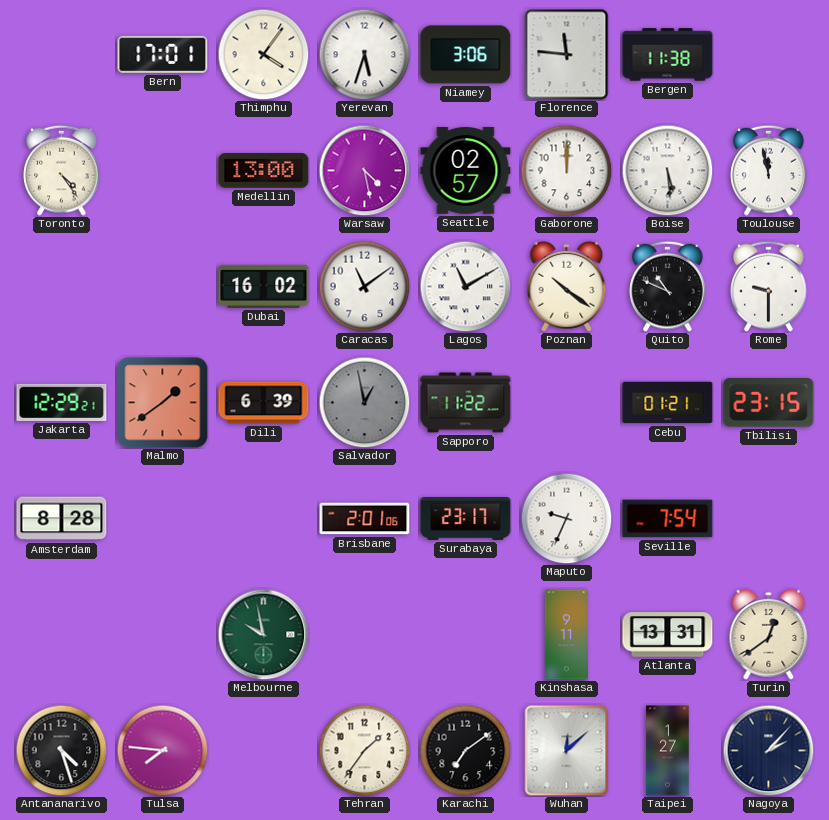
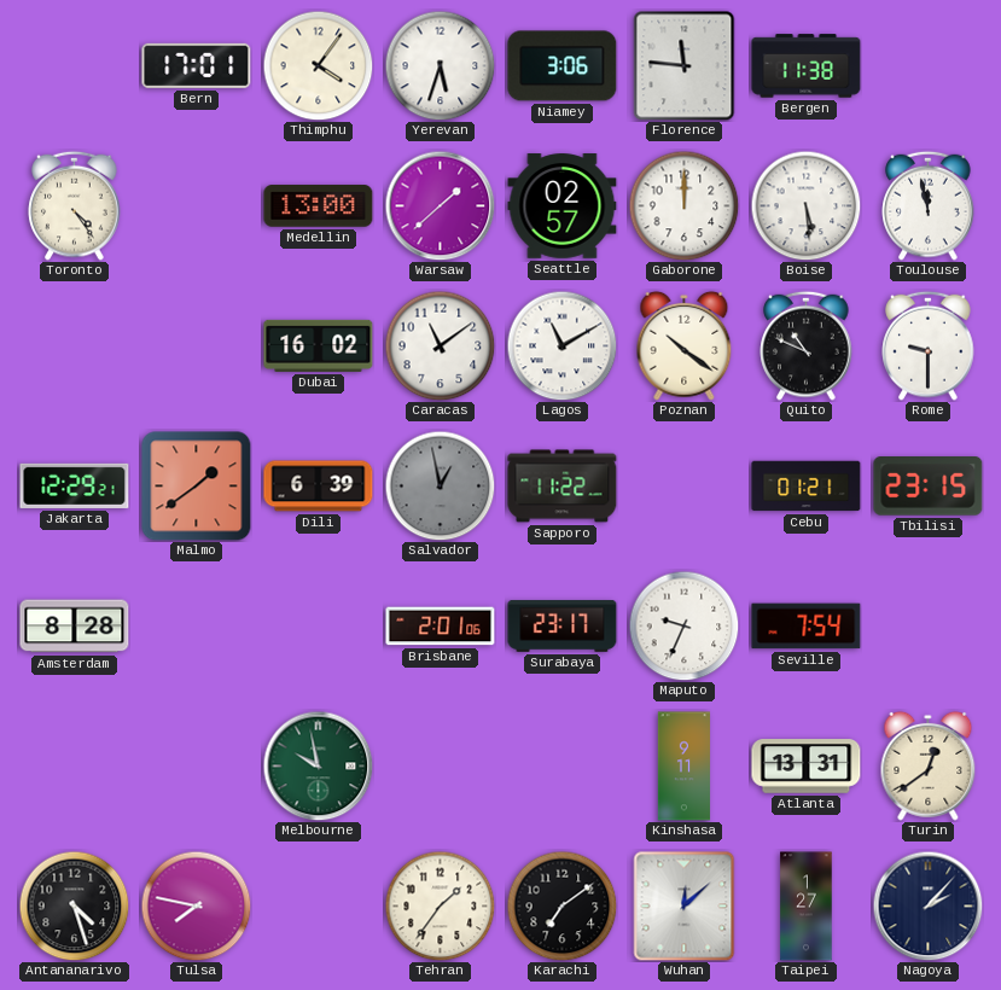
Warsaw: 4:28 -> 1:38 (440, 205)
Tulsa: 7:46 -> 7:47 (196, 905)
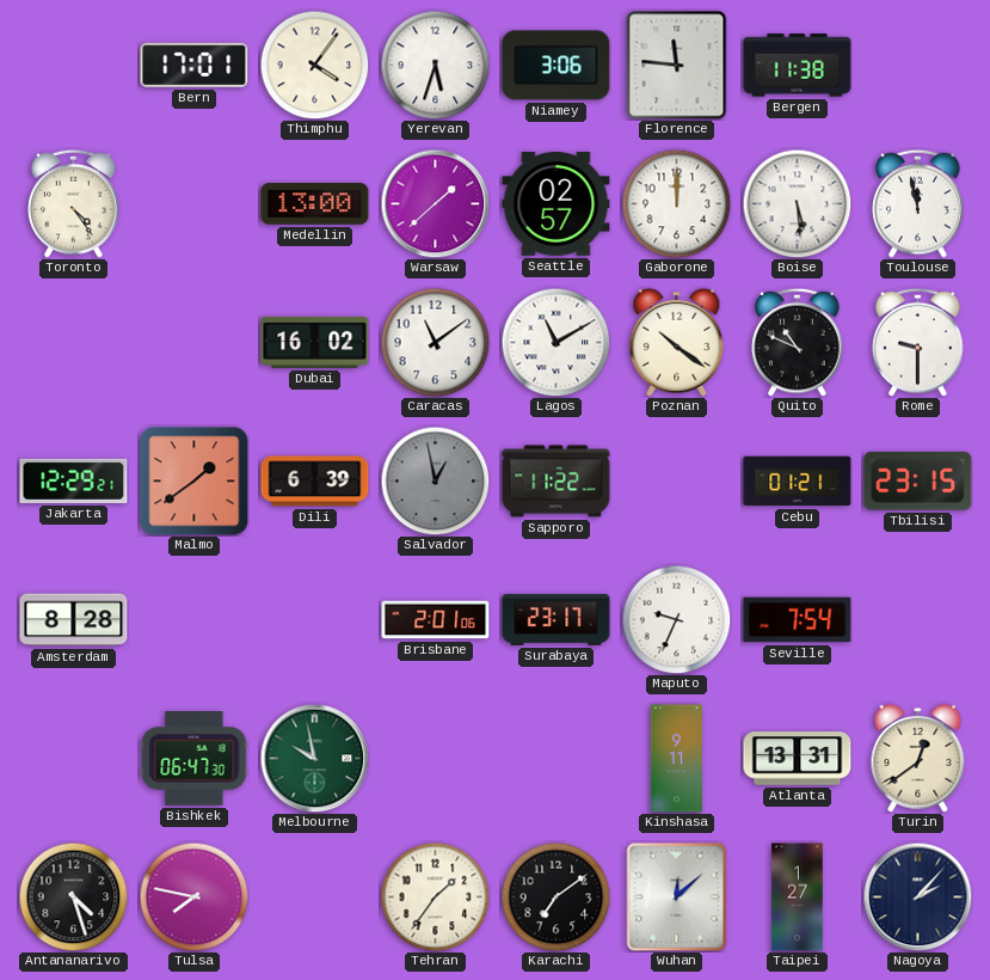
Bishkek: none -> 06:47 (195, 759)
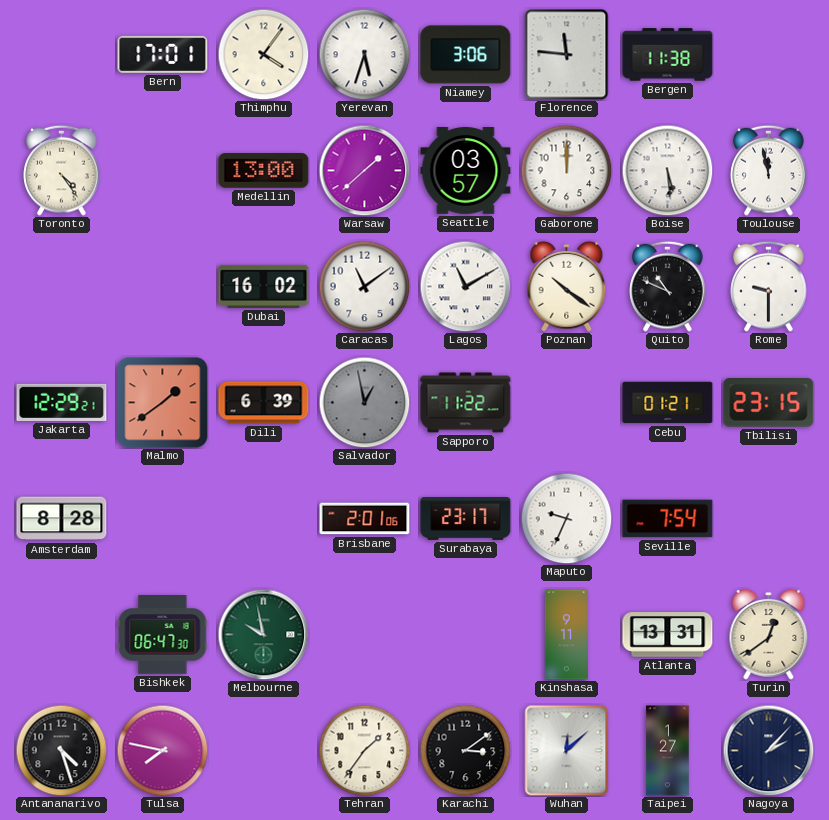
Seattle: 02:57 -> 03:57 (466, 171)
Karachi: 7:09 -> 3:09 (465, 750)
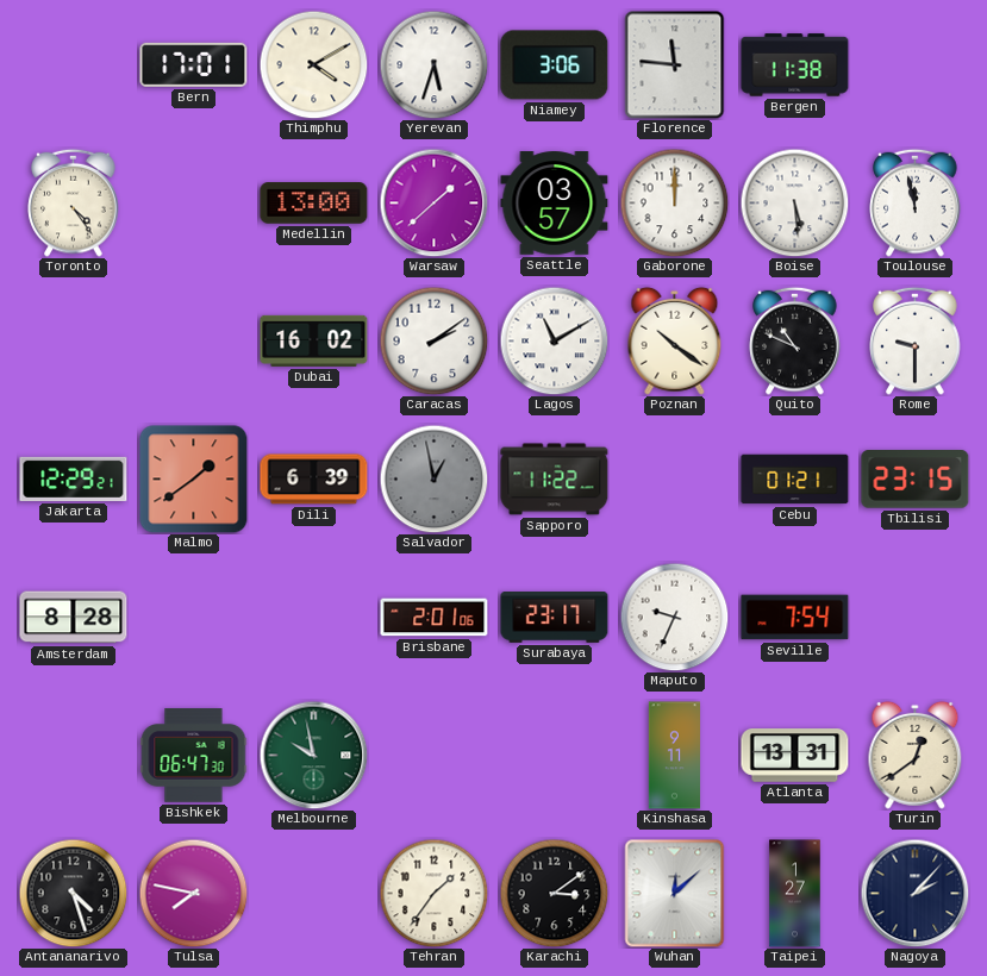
Thimphu: 4:06 -> 4:10 (313, 64)
Caracas: 11:09 -> 2:09 (433, 340)
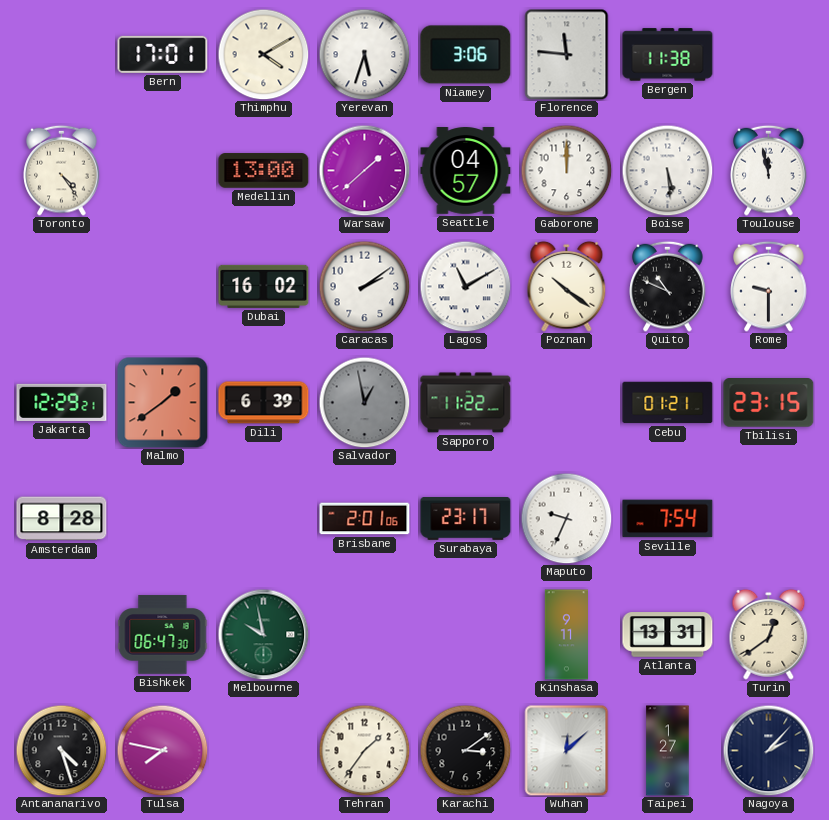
Seattle: 03:57 -> 04:57 (466, 171)
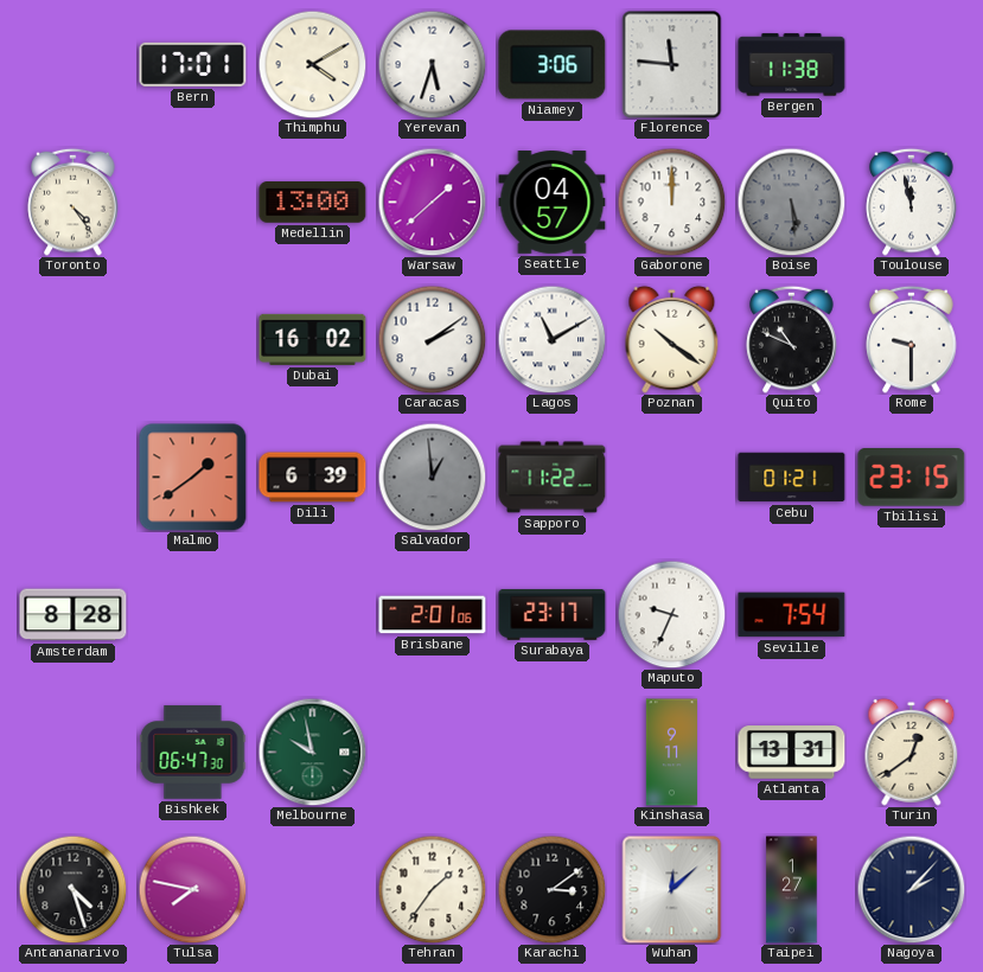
Boise dial: white -> grey (791, 202)
Jakarta: 12:29 -> none (62, 402)
Salvador: 12:58 -> 12:59 (432, 477)
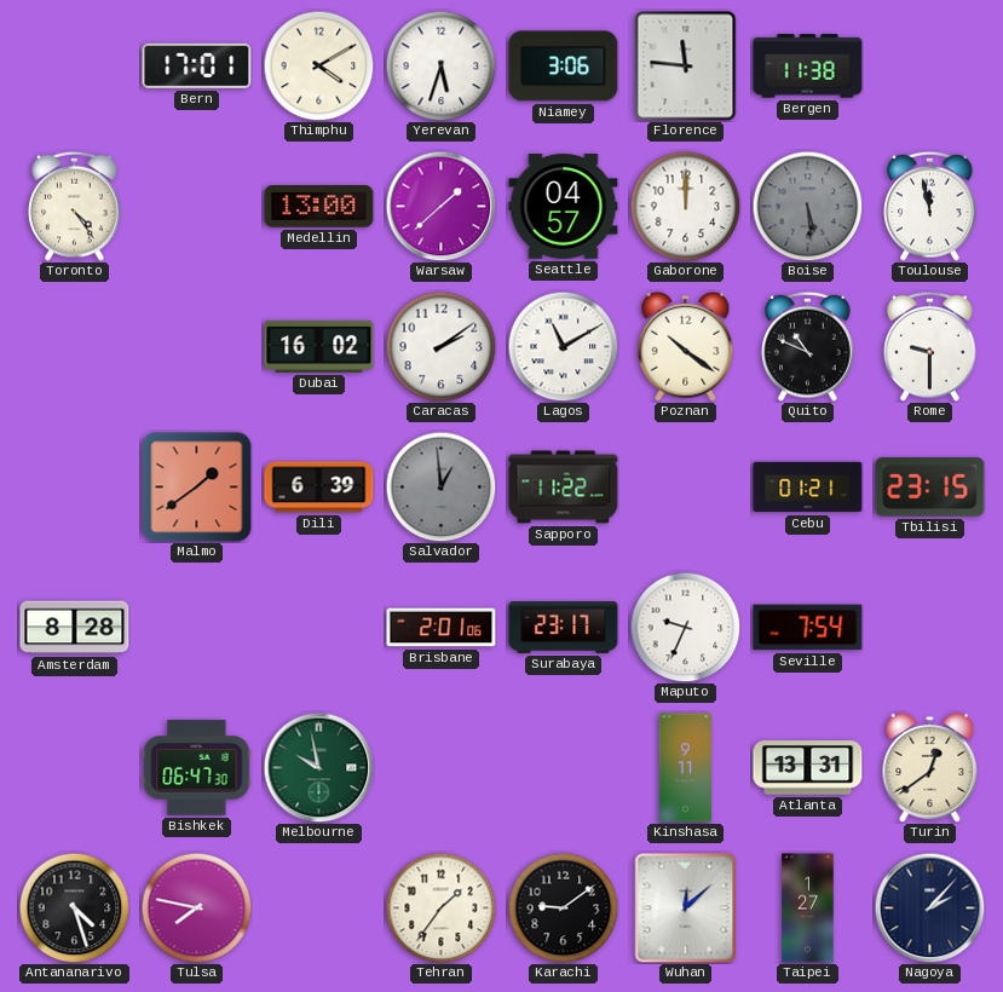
Karachi: 3:09 -> 9:09 (563, 907)
